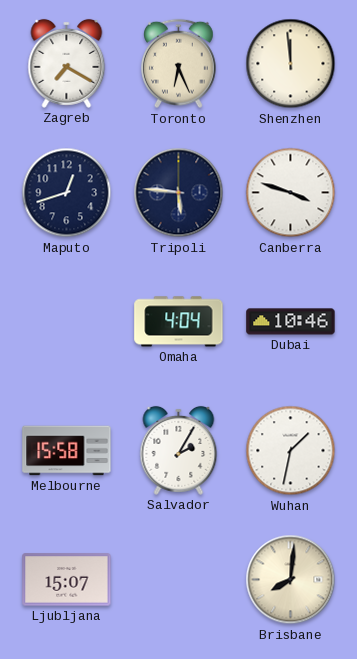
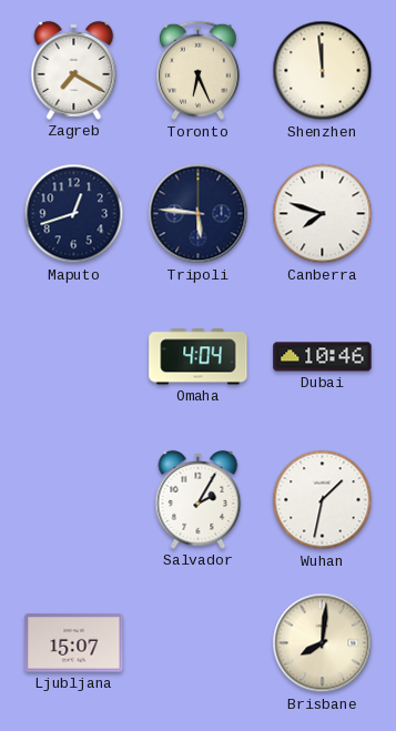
Canberra: 3:48 -> 7:48 (323, 214)
Melbourne: 15:58 -> none (67, 451)
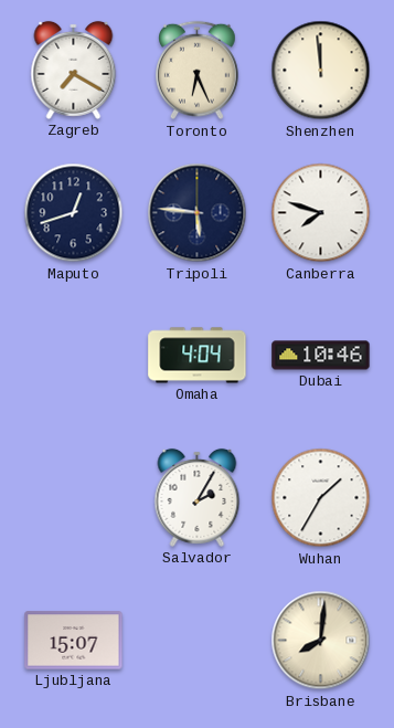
Wuhan: 1:32 -> 1:35 (321, 498)
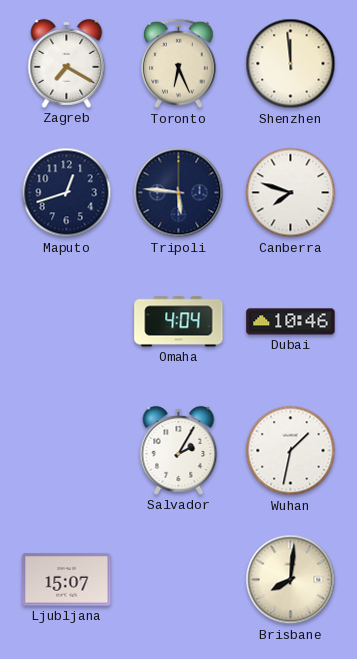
Wuhan: 1:35 -> 1:32 (291, 451)
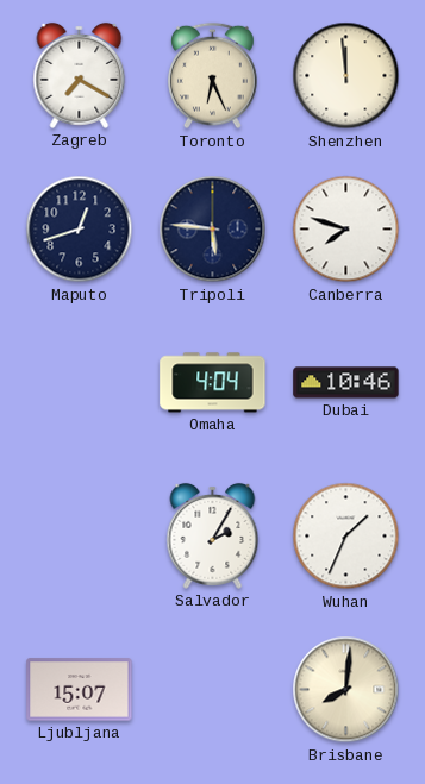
Wuhan: 1:32 -> 1:34 (346, 537)
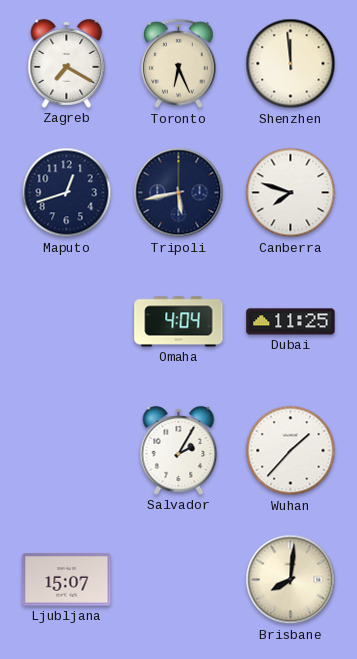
Tripoli: 5:46 -> 5:43 (179, 193)
Dubai: 10:46 -> 11:25 (291, 322)
Wuhan: 1:34 -> 1:37 (291, 451)
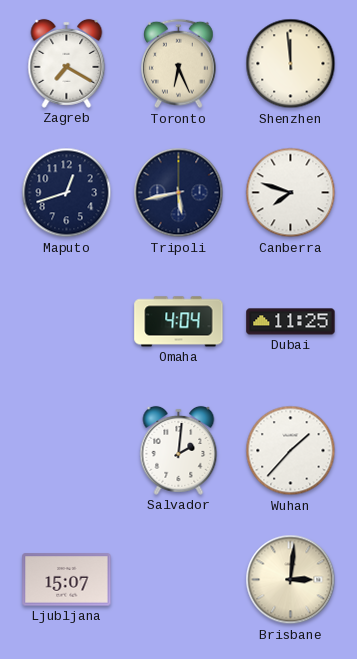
Salvador: 2:05 -> 2:01 (179, 450)
Brisbane: 8:01 -> 3:01 (291, 580)
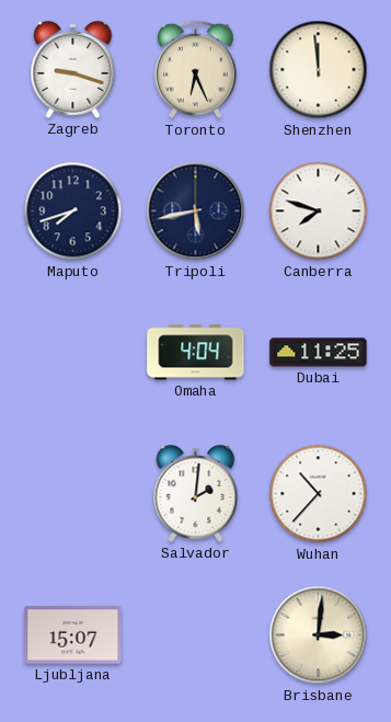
Zagreb: 7:20 -> 9:18 (73, 69)
Maputo: 12:42 -> 7:42 (73, 211)
Wuhan: 1:37 -> 10:37 (319, 494)
